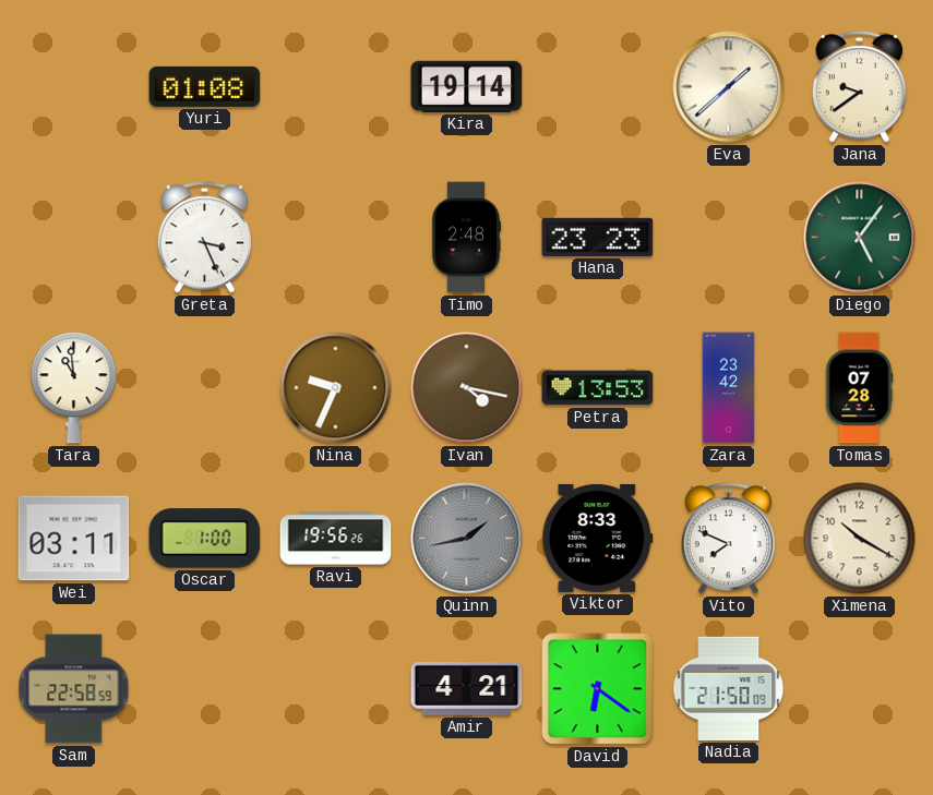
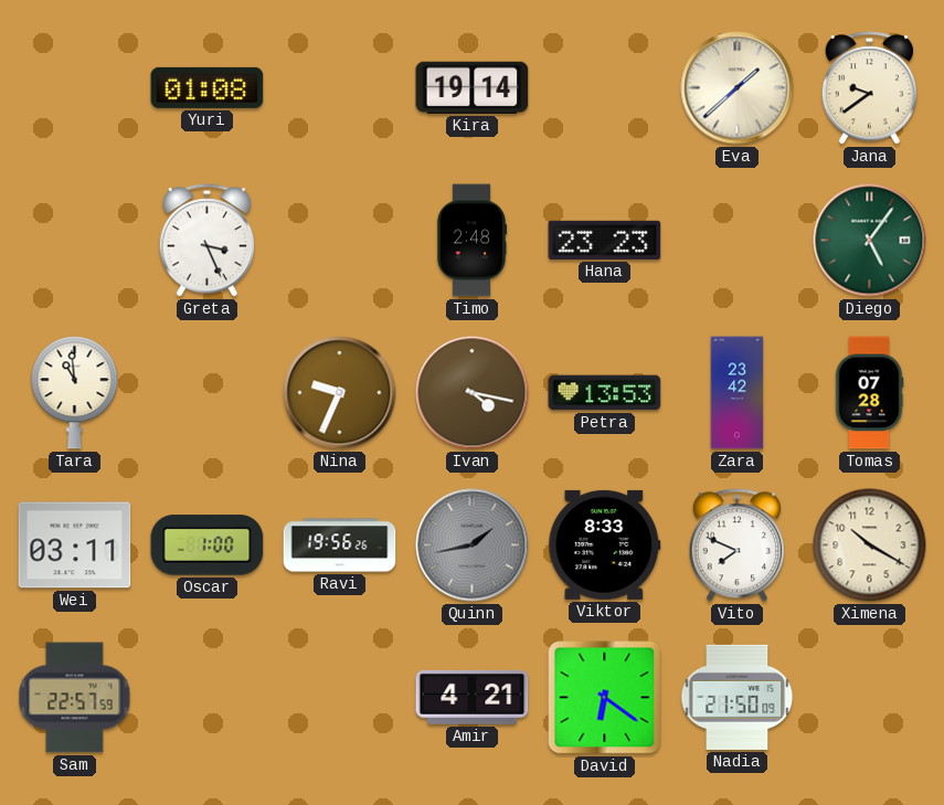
Sam: 22:58 -> 22:57 (75, 698)
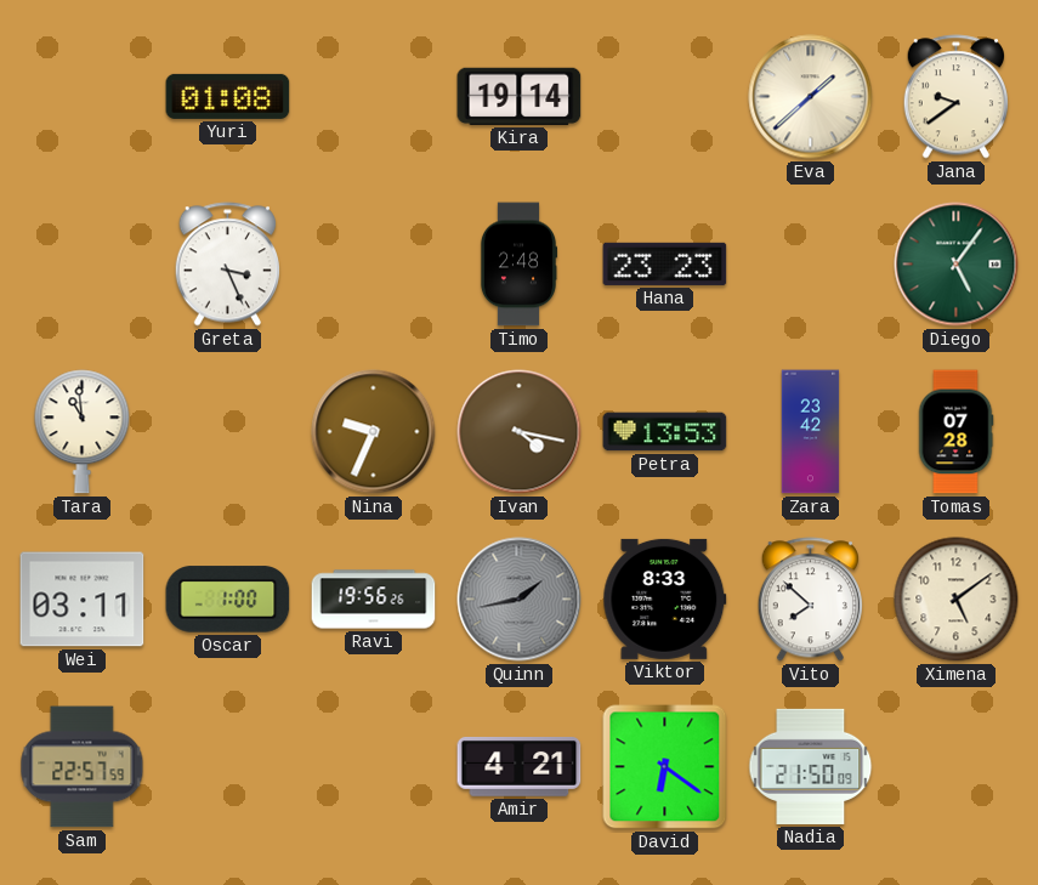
Vito: 7:49 -> 7:52 (810, 600)
Ximena: 10:20 -> 5:09 (957, 600)
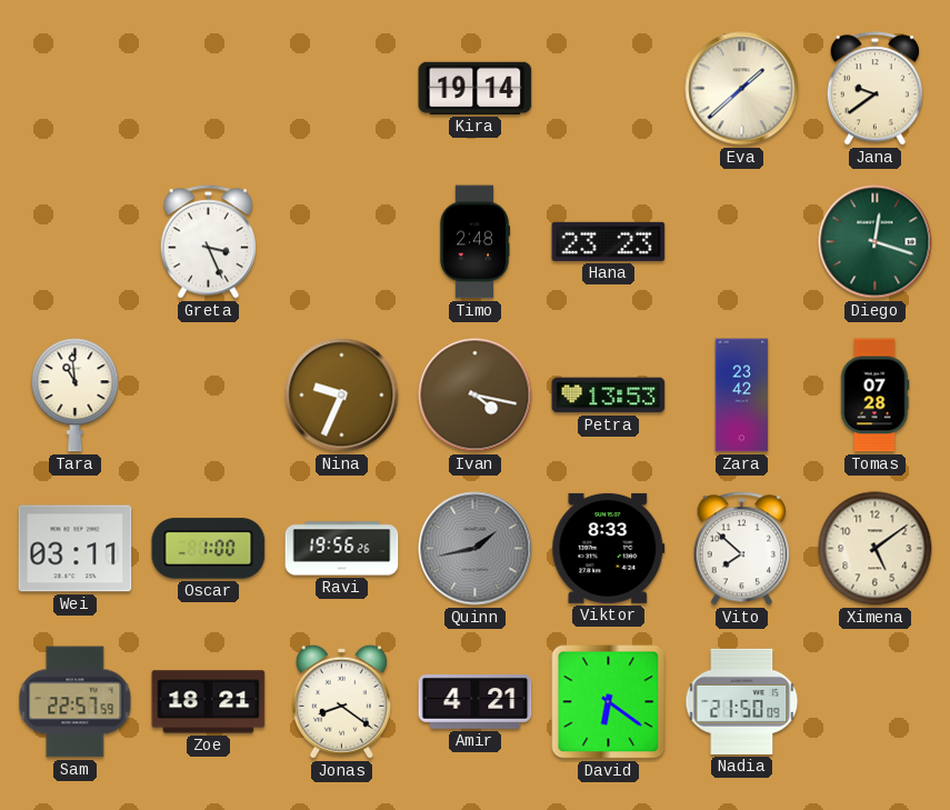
Yuri: 01:08 -> none (228, 96)
Diego: 5:06 -> 12:18 (876, 242)
Zoe: none -> 18:21 (209, 702)
Jonas: none -> 8:21 (341, 701)
